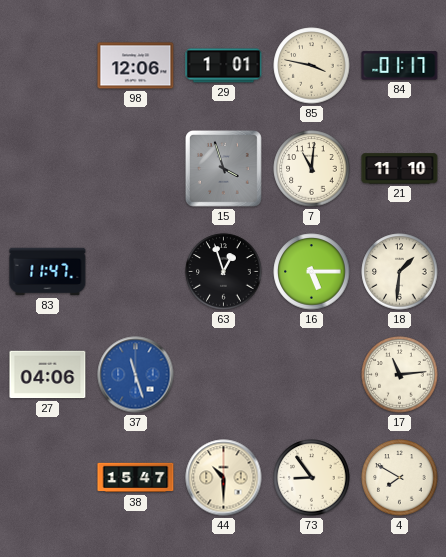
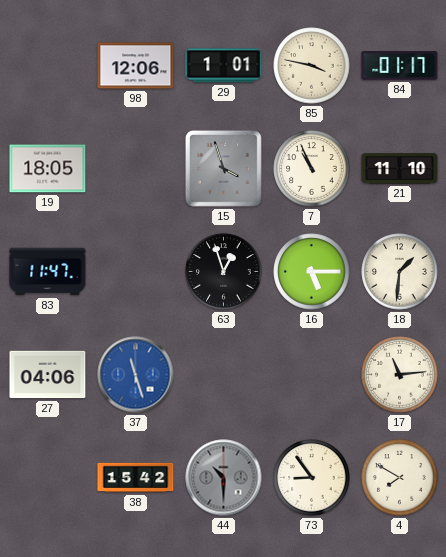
19: none -> 18:05 (48, 169)
7: 11:01 -> 10:56 (312, 169)
38: 15:47 -> 15:42 (136, 478)
44 dial: cream -> grey (224, 478)
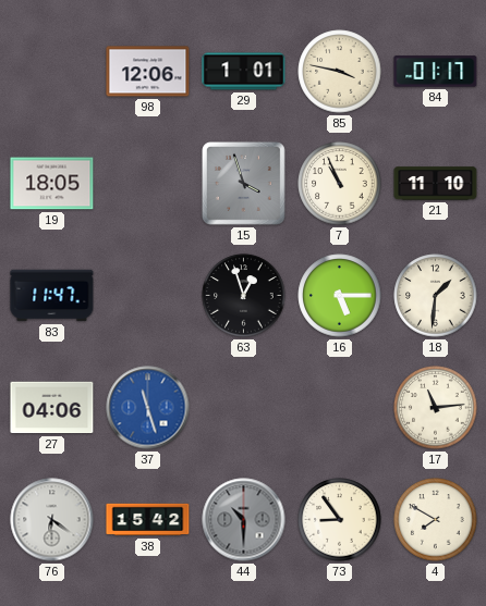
76: none -> 6:21 (52, 520)
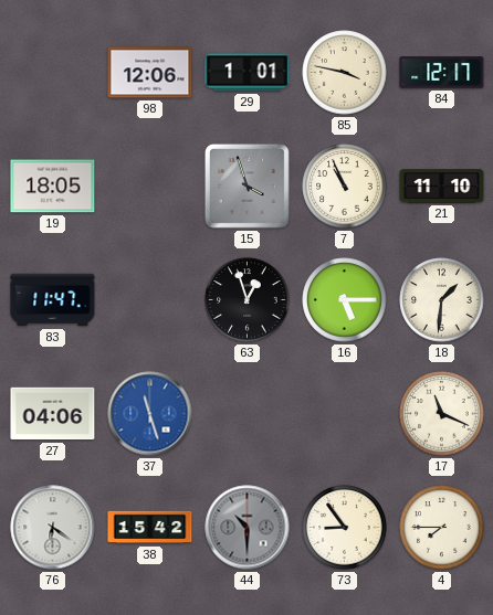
84: 01:17 -> 12:17 (442, 73)
17: 11:14 -> 11:19 (442, 414)
4: 7:50 -> 7:45 (442, 528)
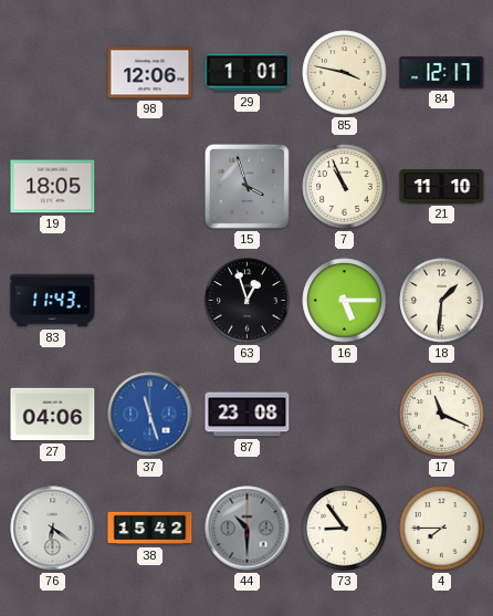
83: 11:47 -> 11:43 (53, 301)
87: none -> 23:08 (248, 415)
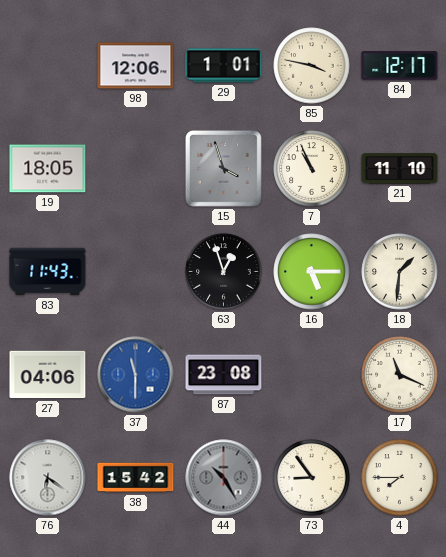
37: 11:27 -> 11:30 (136, 375)
44: 10:30 -> 10:25 (224, 478)
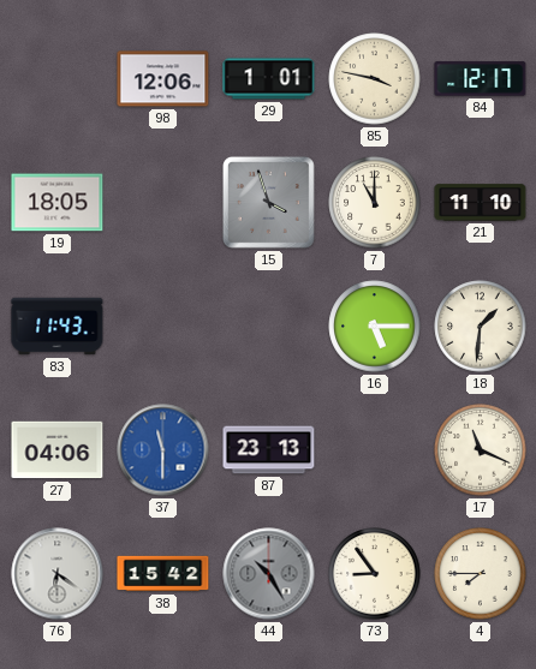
7: 10:56 -> 11:00 (375, 203)
63: 12:57 -> none (224, 272)
87: 23:08 -> 23:13 (269, 450)
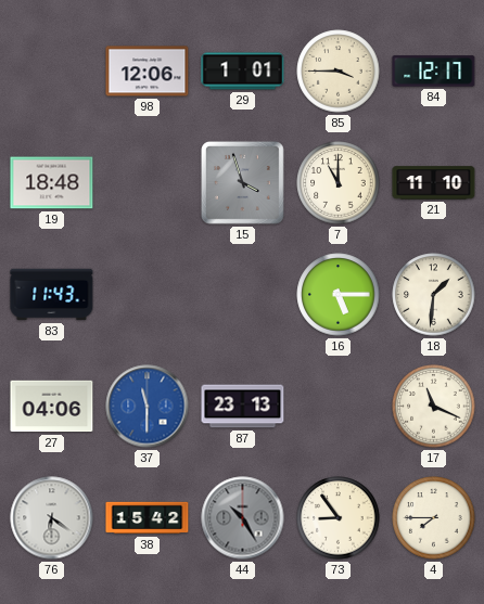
85: 3:47 -> 3:45 (339, 72)
19: 18:05 -> 18:48 (52, 183)
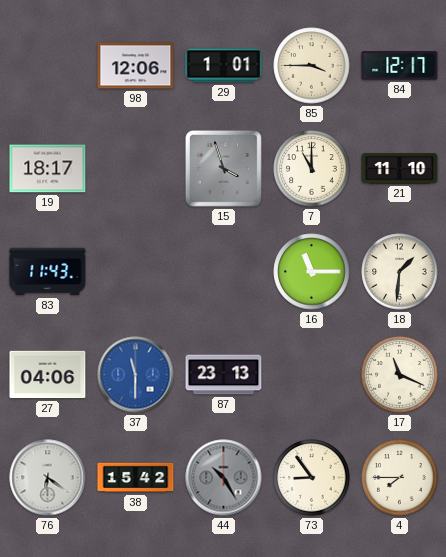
19: 18:48 -> 18:17 (48, 169)
16: 5:15 -> 11:15 (312, 272)
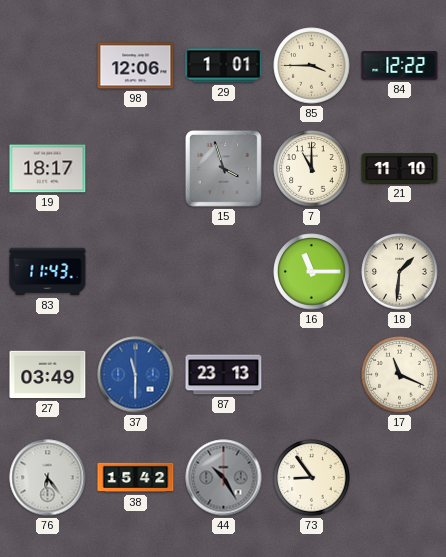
84: 12:17 -> 12:22 (400, 66)
27: 04:06 -> 03:49 (48, 375)
76: 6:21 -> 6:24 (48, 478)
4: 7:45 -> none (400, 478)
